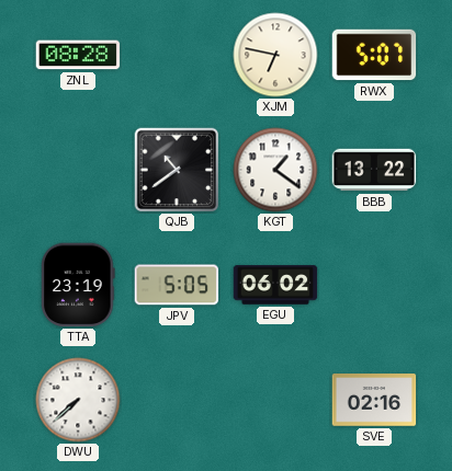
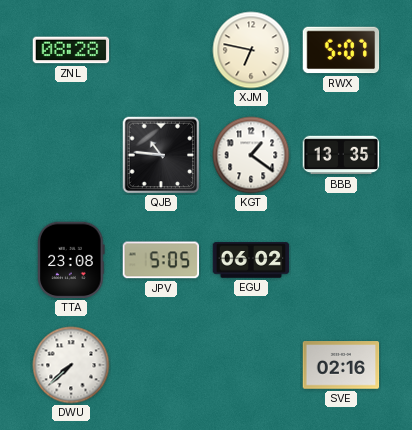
QJB: 10:39 -> 10:46 (161, 155)
BBB: 13:22 -> 13:35 (341, 155)
TTA: 23:19 -> 23:08 (71, 260)
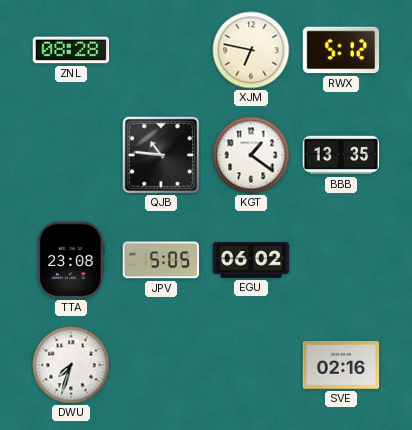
RWX: 5:07 -> 5:12 (341, 50)
DWU: 7:38 -> 7:33 (71, 365)
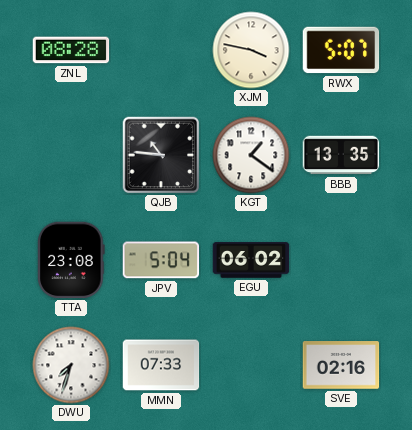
XJM: 6:47 -> 3:47 (251, 50)
RWX: 5:12 -> 5:07 (341, 50)
JPV: 5:05 -> 5:04 (161, 260)
MMN: none -> 07:33 (161, 365)
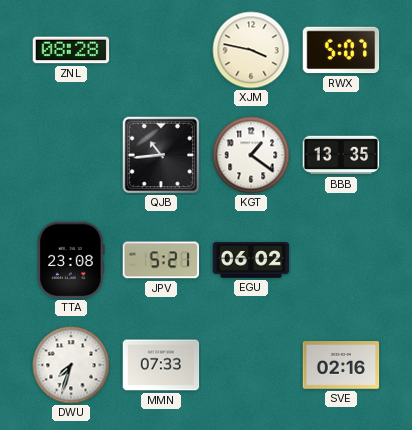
QJB: 10:46 -> 10:44 (161, 155)
JPV: 5:04 -> 5:21 (161, 260)
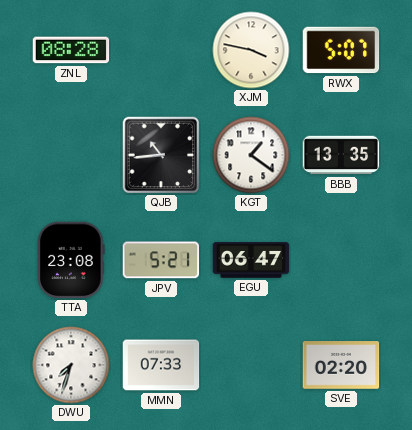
EGU: 06:02 -> 06:47 (251, 260)
SVE: 02:16 -> 02:20 (341, 365)
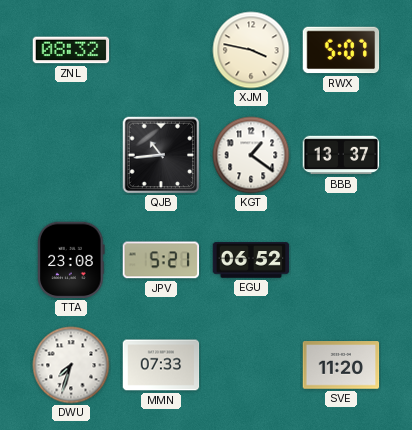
ZNL: 08:28 -> 08:32 (71, 50)
BBB: 13:35 -> 13:37 (341, 155)
EGU: 06:47 -> 06:52 (251, 260)
SVE: 02:20 -> 11:20 (341, 365)
